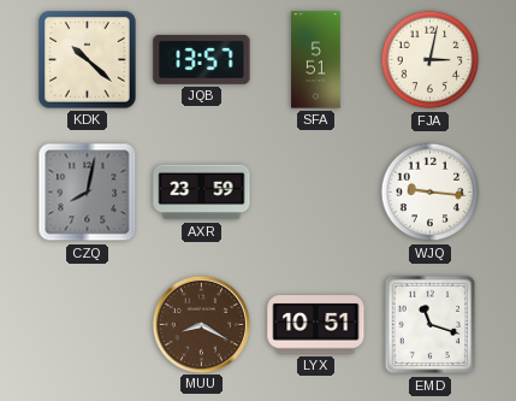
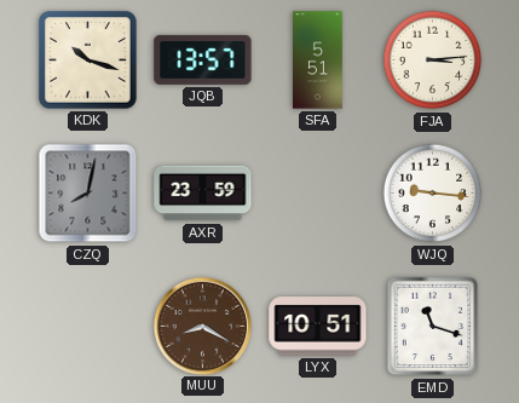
KDK: 10:22 -> 10:18 (88, 61)
FJA: 3:02 -> 3:14 (433, 61)
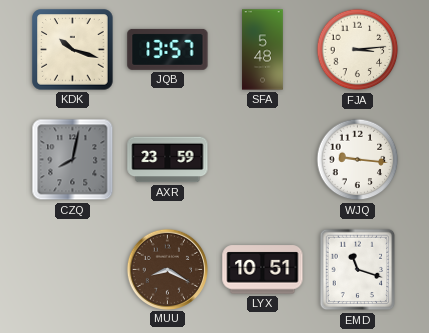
SFA: 5:51 -> 5:48 (263, 50)
